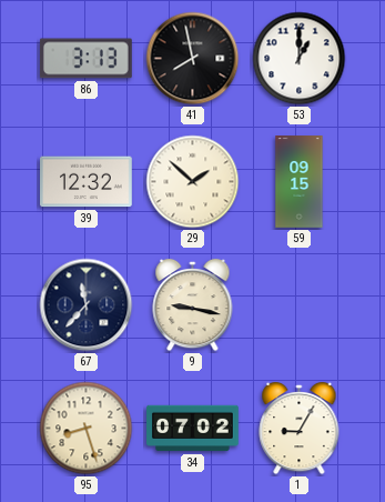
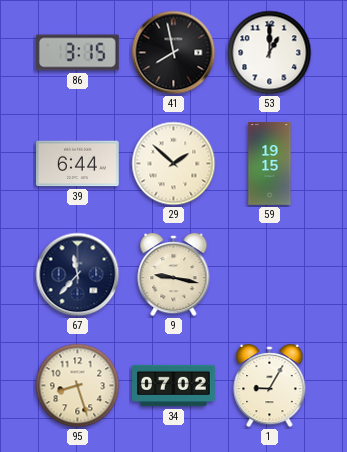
86: 3:13 -> 3:15 (77, 53)
39: 12:32 -> 6:44 (78, 164)
59: 09:15 -> 19:15 (270, 164)
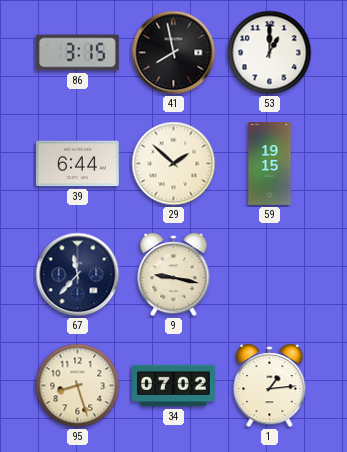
1: 9:05 -> 1:14 (270, 386)
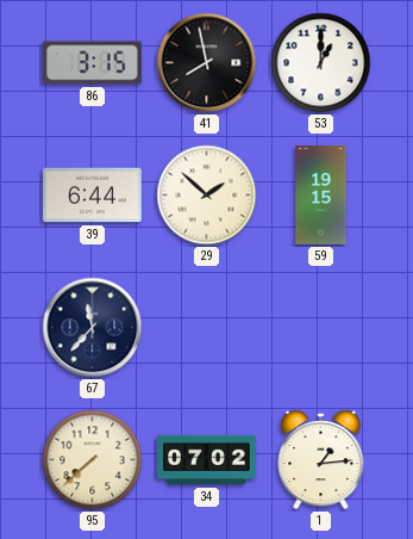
9: 9:17 -> none (174, 275)
95: 8:27 -> 7:38 (93, 460)
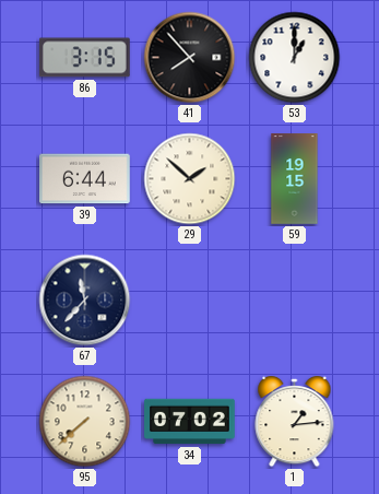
41: 7:58 -> 7:53 (190, 58)
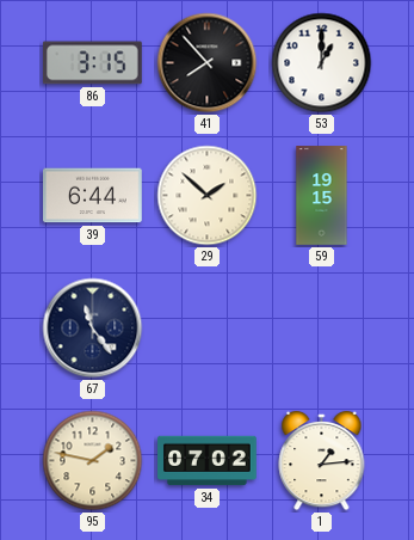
67: 11:37 -> 11:24 (93, 329)
95: 7:38 -> 1:47 (93, 461)
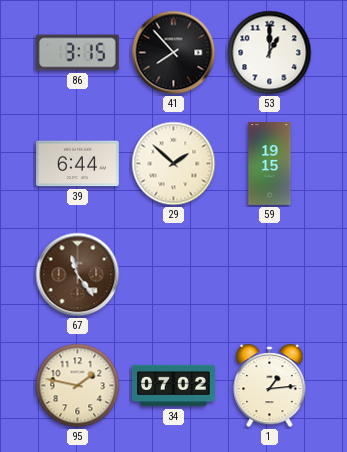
67 dial: navy -> brown (78, 275)
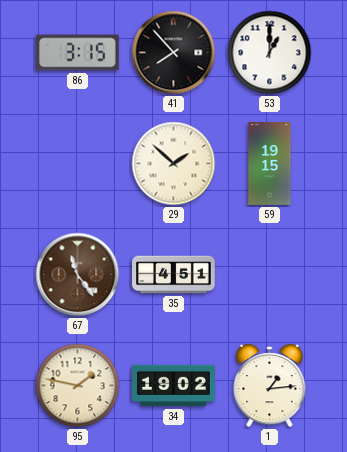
39: 6:44 -> none (78, 164)
35: none -> 4:51 (174, 275)
34: 07:02 -> 19:02 (174, 386)
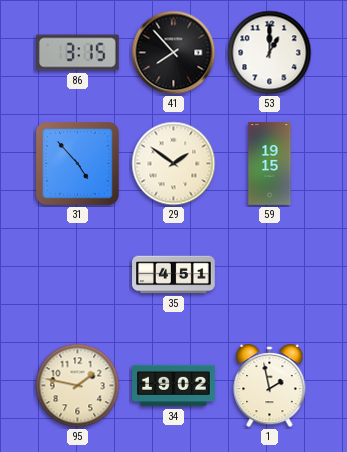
31: none -> 4:53 (78, 164)
29: 1:52 -> 1:51 (174, 164)
67: 11:24 -> none (78, 275)
1: 1:14 -> 1:58 (270, 386)
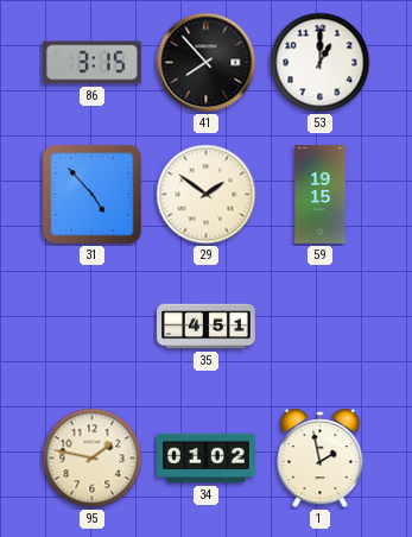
34: 19:02 -> 01:02 (207, 459)
